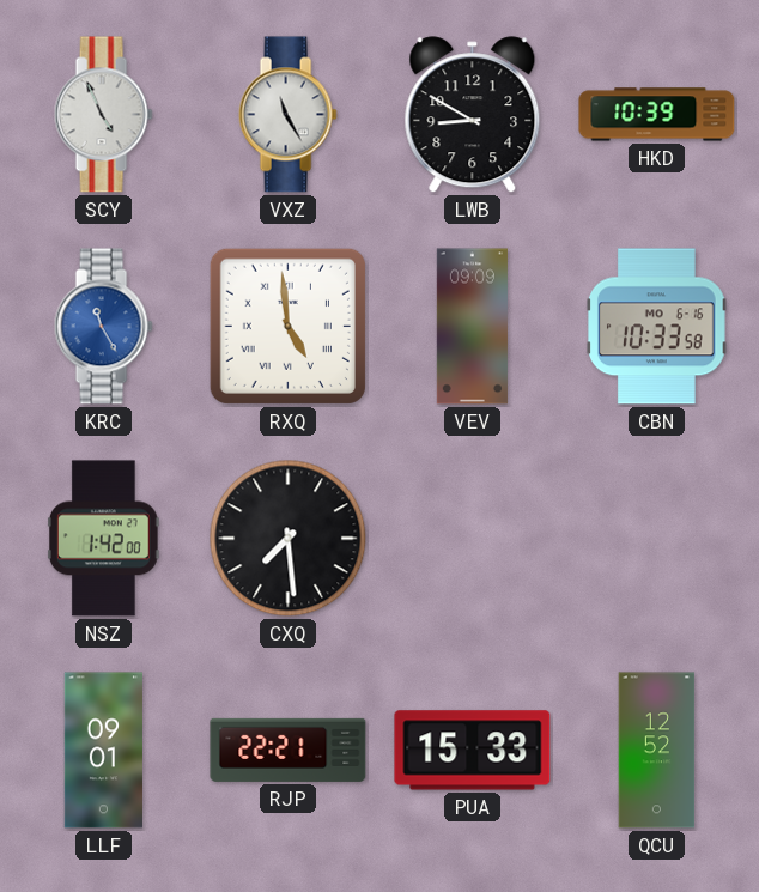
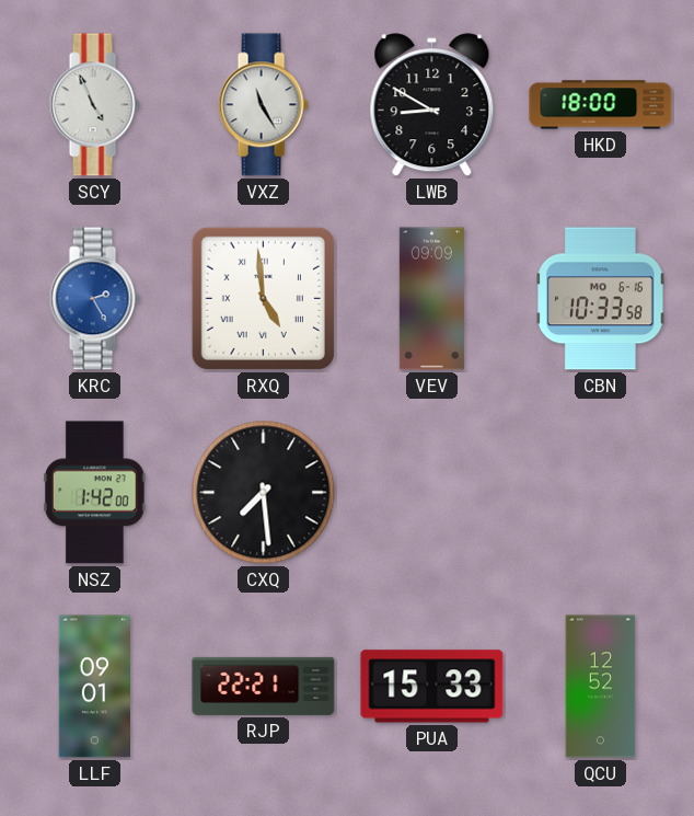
HKD: 10:39 -> 18:00 (601, 105)
KRC: 11:25 -> 2:25 (94, 299)
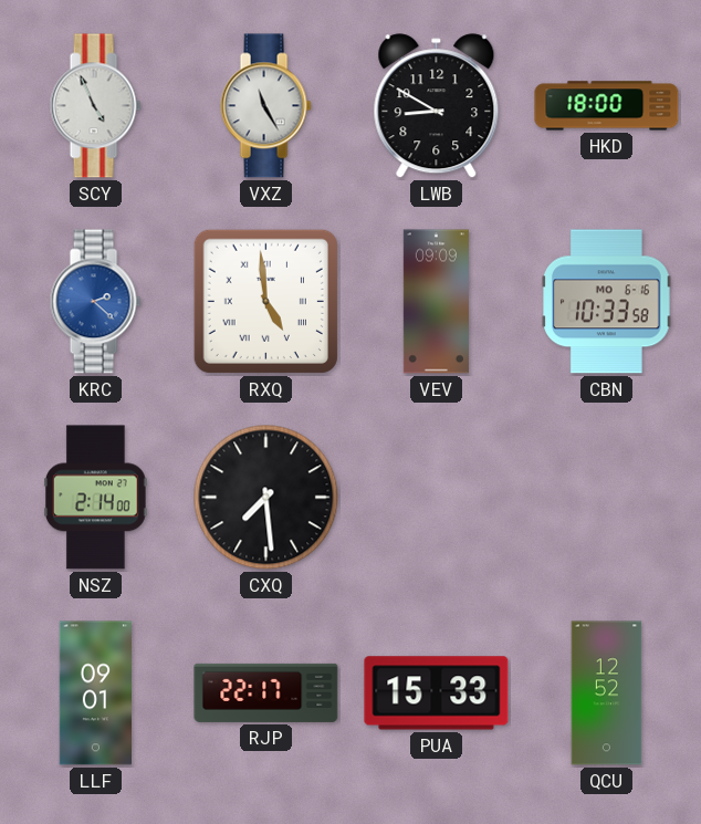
KRC: 2:25 -> 2:22 (95, 302)
NSZ: 1:42 -> 2:14 (96, 498)
RJP: 22:21 -> 22:17 (266, 692)
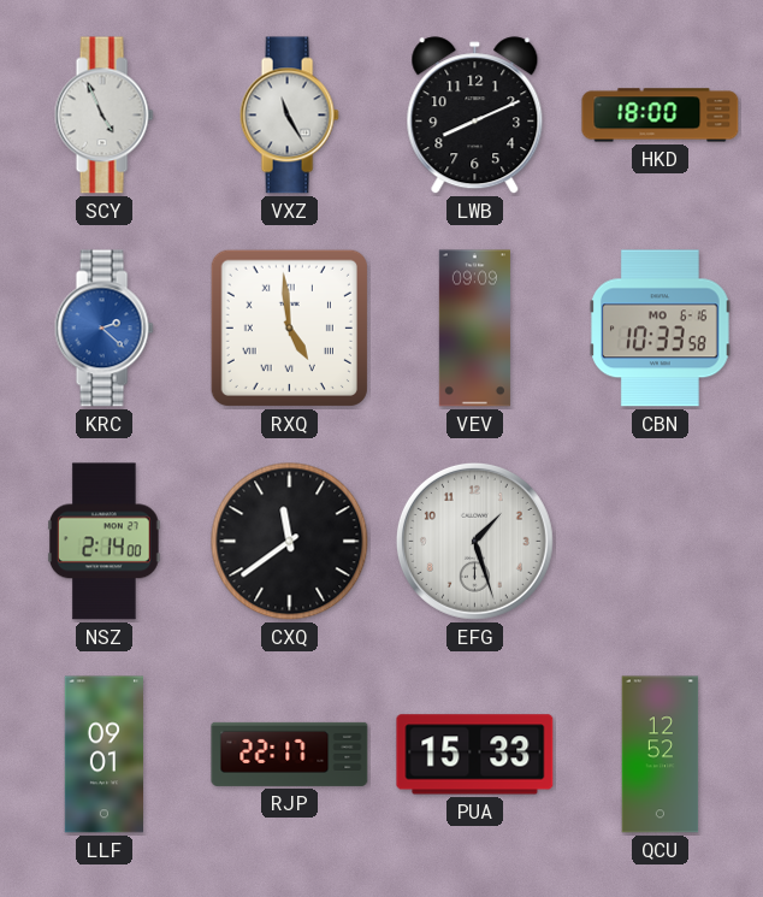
LWB: 8:50 -> 8:11 (475, 116)
CXQ: 7:29 -> 11:39 (290, 542)
EFG: none -> 1:27 (474, 541)
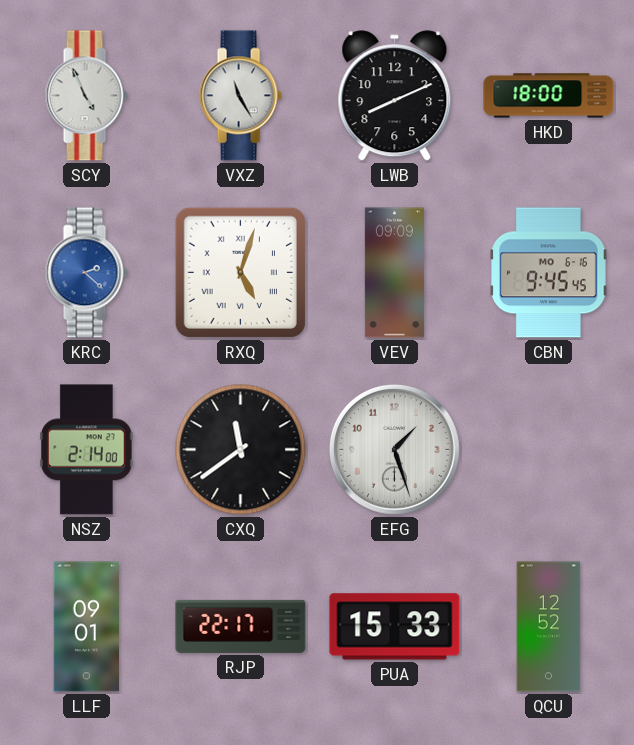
RXQ: 4:59 -> 5:03 (240, 272)
CBN: 10:33 -> 9:45 (549, 273)
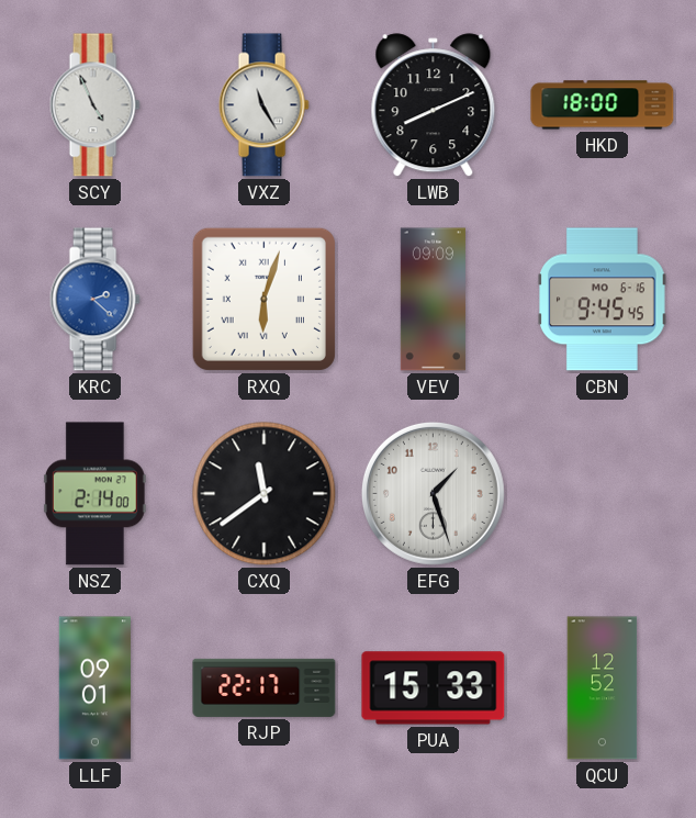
RXQ: 5:03 -> 6:03 (263, 299)
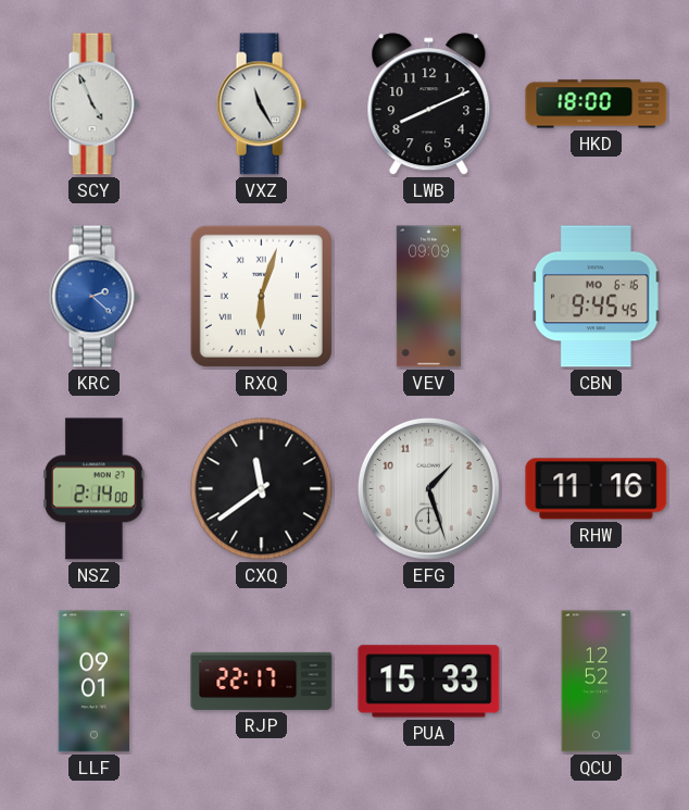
RHW: none -> 11:16 (597, 489)
